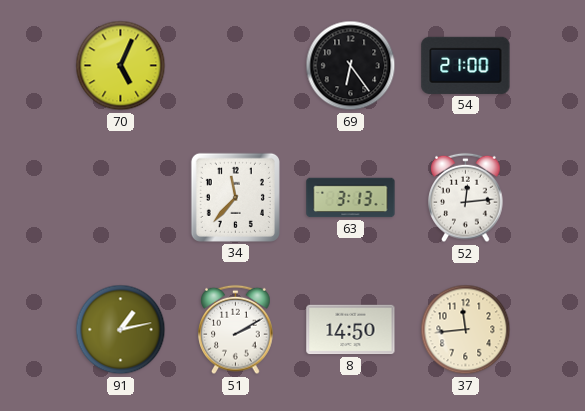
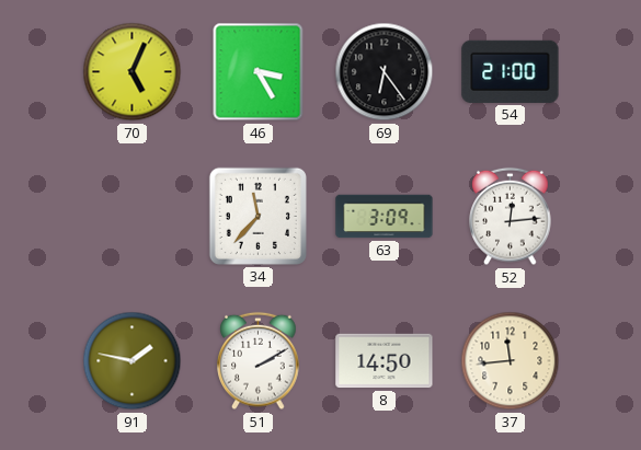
46: none -> 3:25 (259, 72)
63: 3:13 -> 3:09 (385, 217)
91: 1:13 -> 1:47 (133, 361)
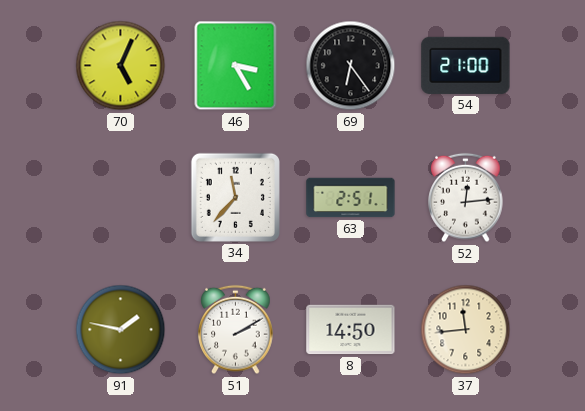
63: 3:09 -> 2:51 (351, 198)
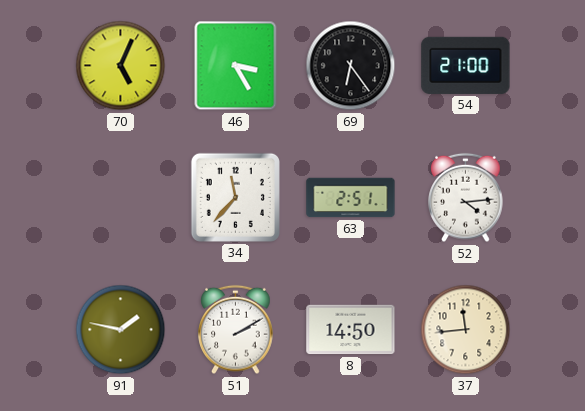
52: 12:14 -> 4:14 (466, 198)
